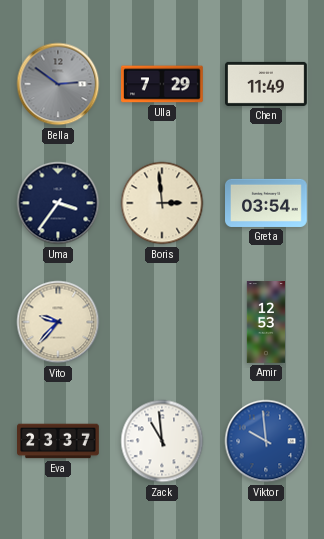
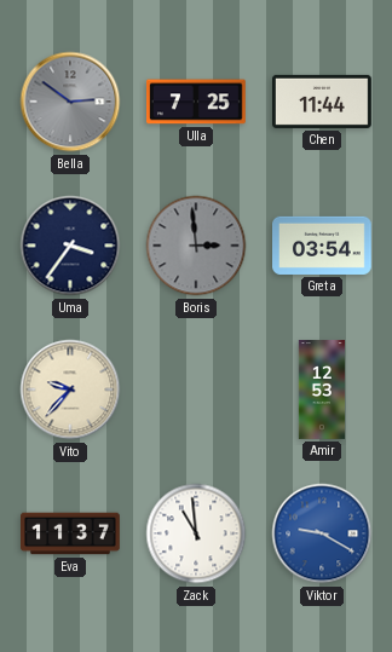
Ulla: 7:29 -> 7:25 (197, 102)
Chen: 11:49 -> 11:44 (323, 102)
Boris dial: cream -> grey (196, 246)
Eva: 23:37 -> 11:37 (70, 533)
Viktor: 9:59 -> 9:20 (322, 533)
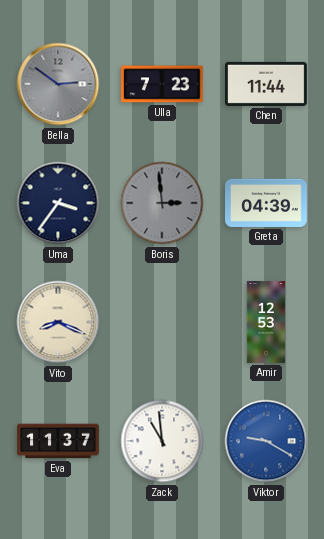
Ulla: 7:25 -> 7:23 (163, 84)
Greta: 03:54 -> 04:39 (267, 203)
Vito: 9:37 -> 8:19 (58, 322)
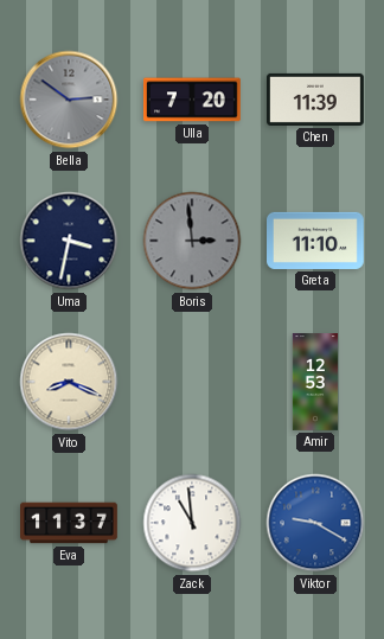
Ulla: 7:23 -> 7:20 (193, 100)
Chen: 11:44 -> 11:39 (316, 100)
Uma: 3:36 -> 3:32 (69, 241)
Greta: 04:39 -> 11:10 (316, 241)
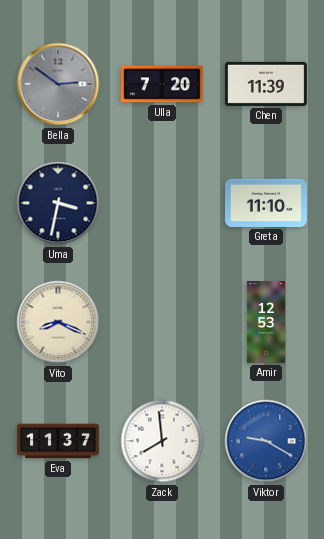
Boris: 2:59 -> none (192, 241)
Zack: 10:59 -> 7:59 (162, 441)
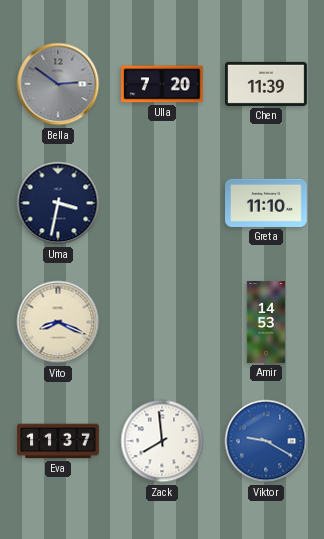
Amir: 12:53 -> 14:53 (266, 322)
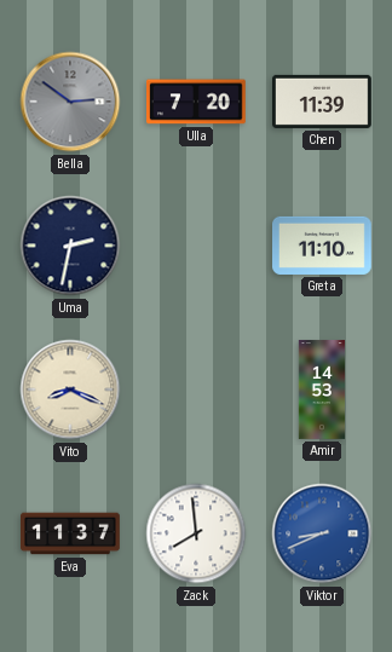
Uma: 3:32 -> 2:32 (70, 246)
Viktor: 9:20 -> 8:41 (322, 533)
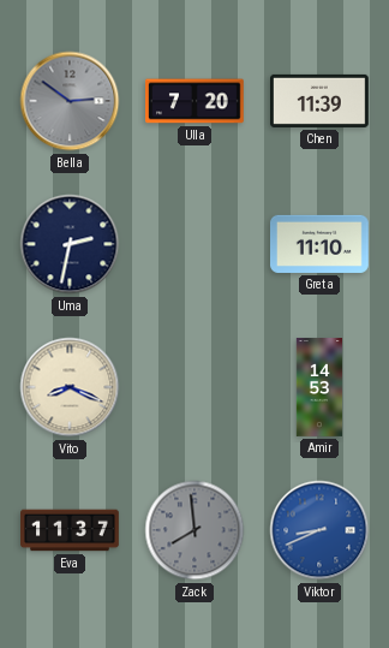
Zack dial: white -> grey (194, 530)
